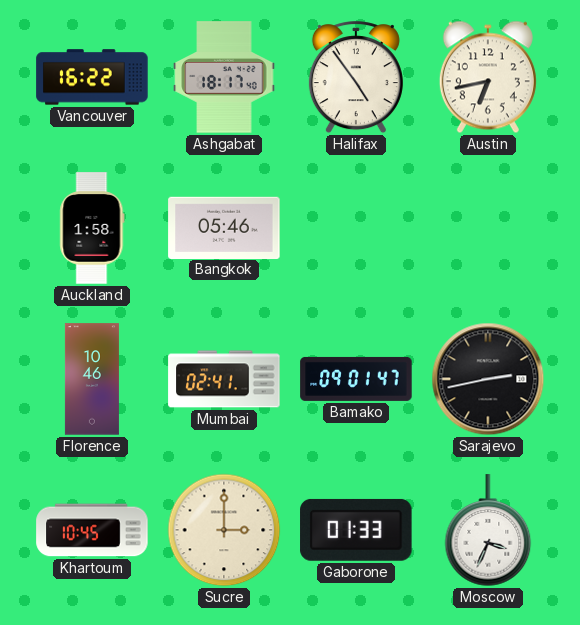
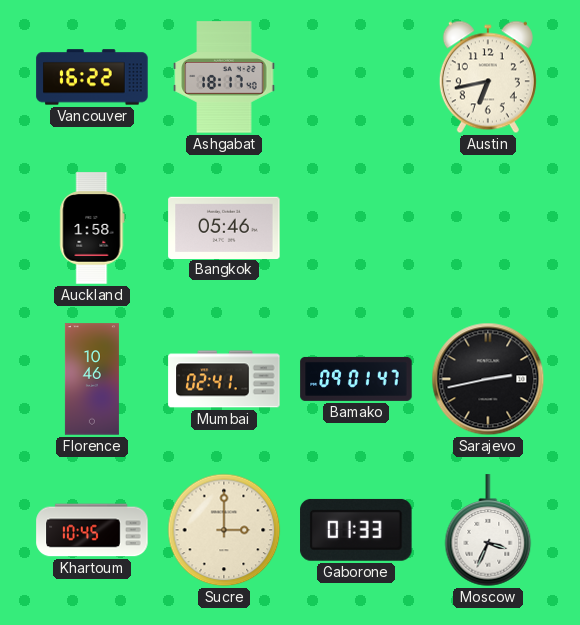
Halifax: 4:54 -> none (356, 78)
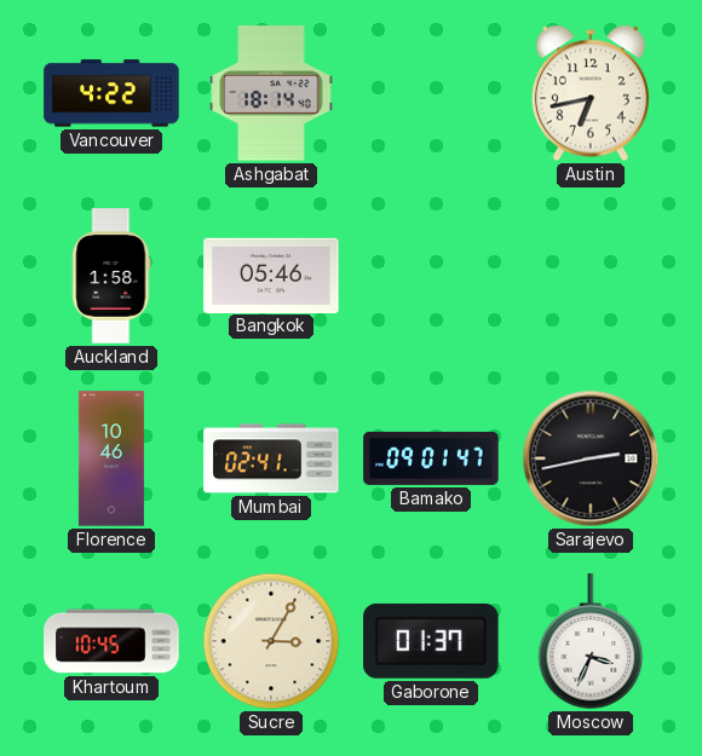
Vancouver: 16:22 -> 4:22 (111, 93)
Ashgabat: 18:17 -> 18:14 (271, 93)
Sucre: 3:00 -> 3:05 (271, 641)
Gaborone: 01:33 -> 01:37 (431, 641)
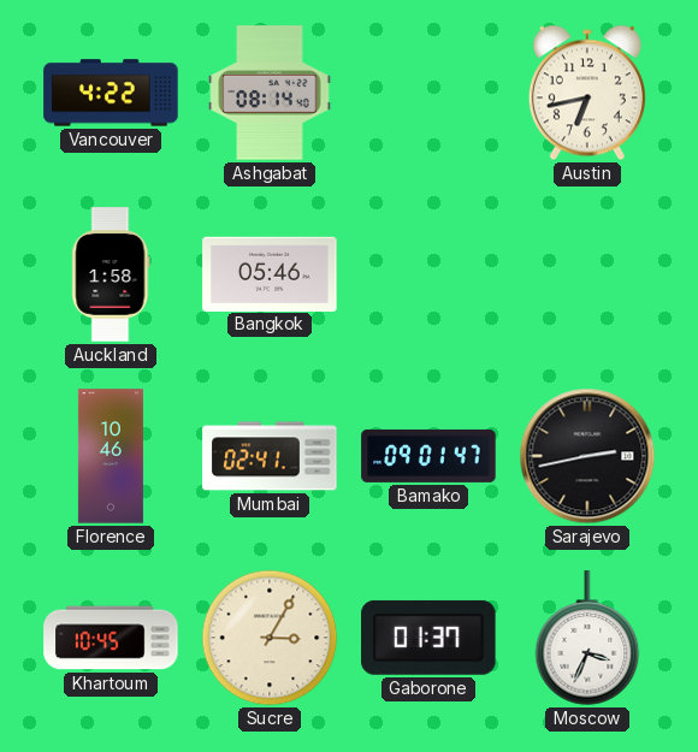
Ashgabat: 18:14 -> 08:14 (270, 93)
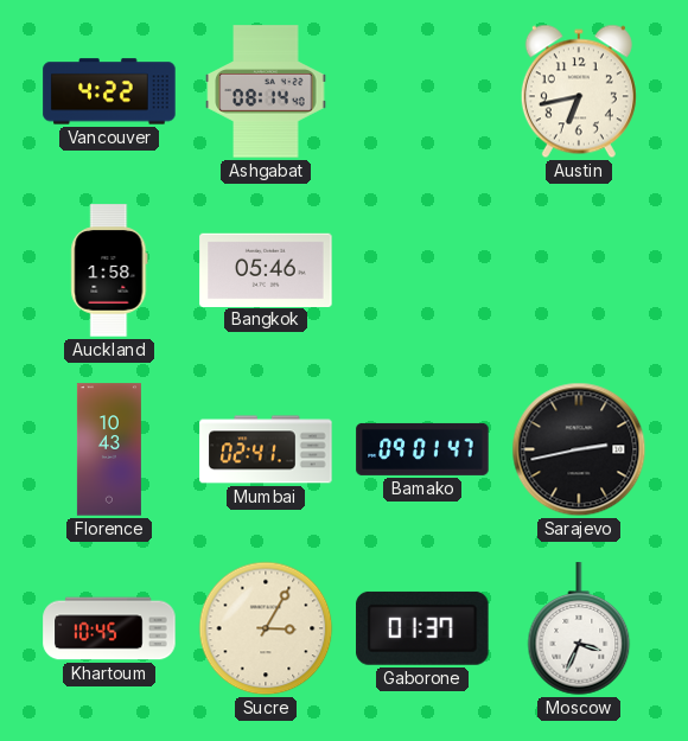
Florence: 10:46 -> 10:43 (109, 449)
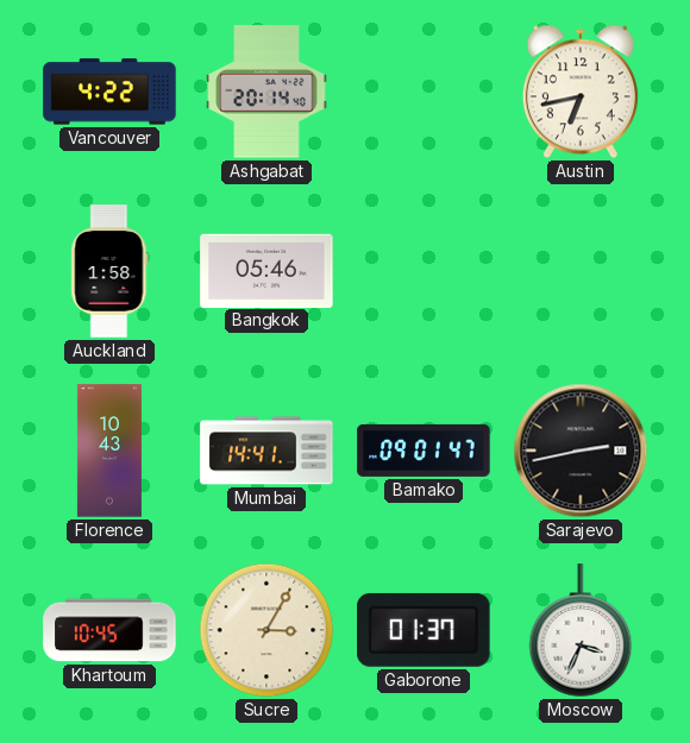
Ashgabat: 08:14 -> 20:14 (266, 92)
Mumbai: 02:41 -> 14:41 (266, 451)
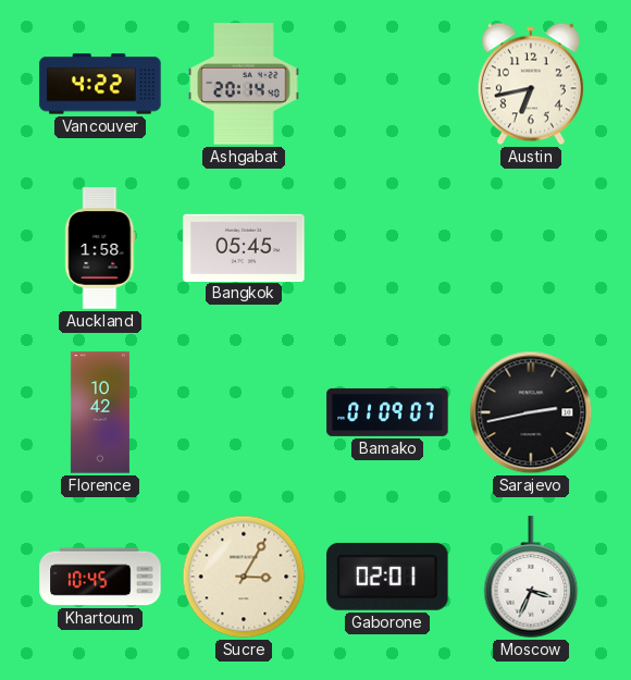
Bangkok: 05:46 -> 05:45 (244, 247)
Florence: 10:43 -> 10:42 (100, 412)
Mumbai: 14:41 -> none (266, 451)
Bamako: 09:01 -> 01:09 (387, 412)
Gaborone: 01:37 -> 02:01 (387, 577)
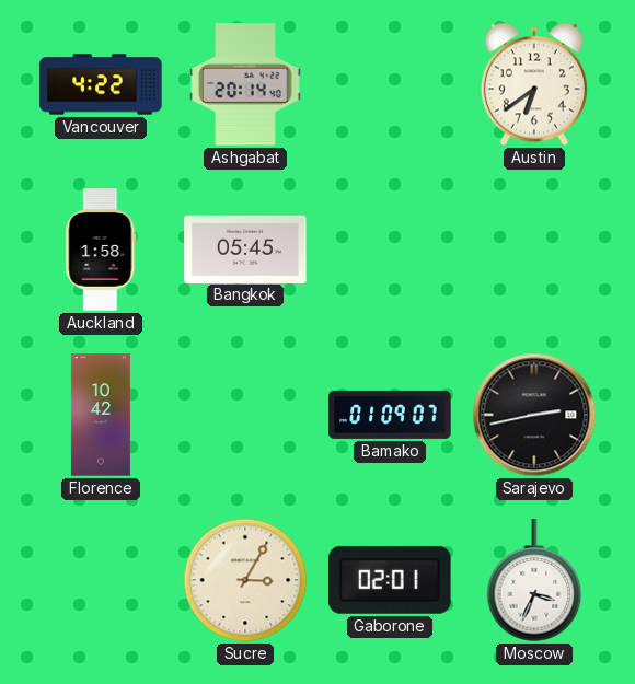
Austin: 6:43 -> 6:39 (534, 84)
Khartoum: 10:45 -> none (100, 577)
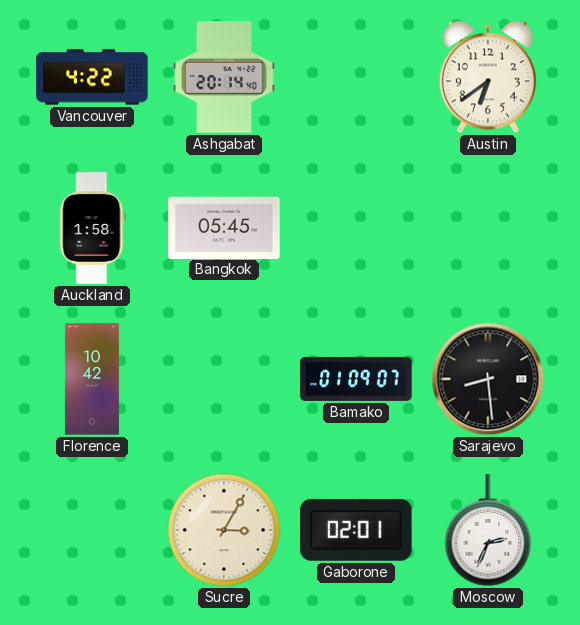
Sarajevo: 2:43 -> 8:29 (488, 379)
Moscow: 3:34 -> 2:34 (488, 531)
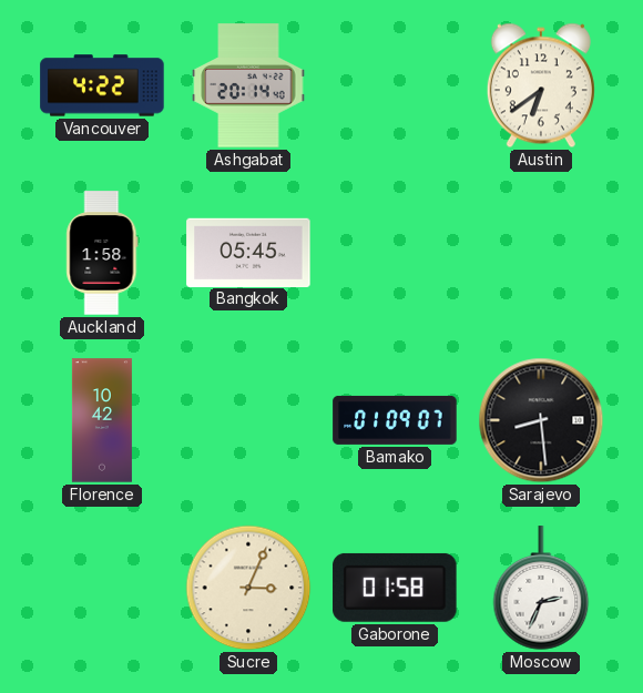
Sucre: 3:05 -> 3:04 (248, 588)
Gaborone: 02:01 -> 01:58 (395, 588)
